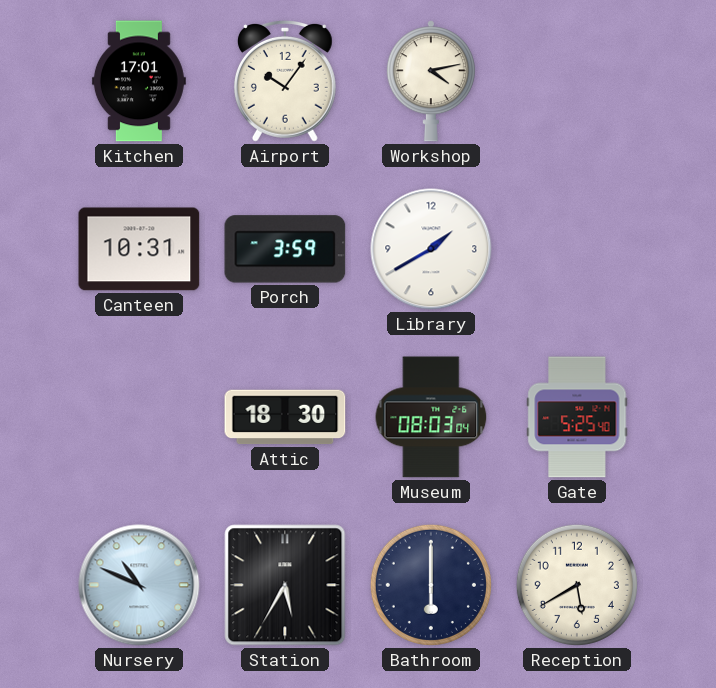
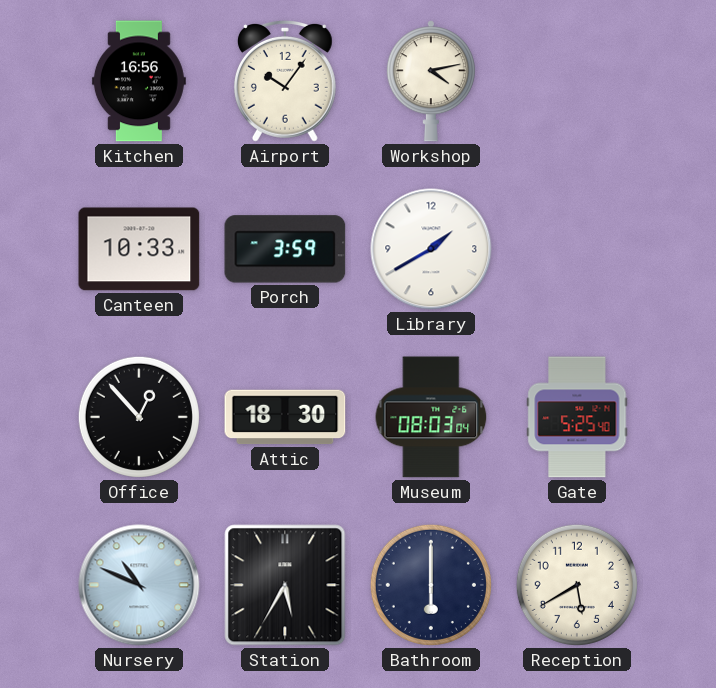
Kitchen: 17:01 -> 16:56 (139, 81)
Canteen: 10:31 -> 10:33 (139, 249)
Office: none -> 12:53 (139, 417)
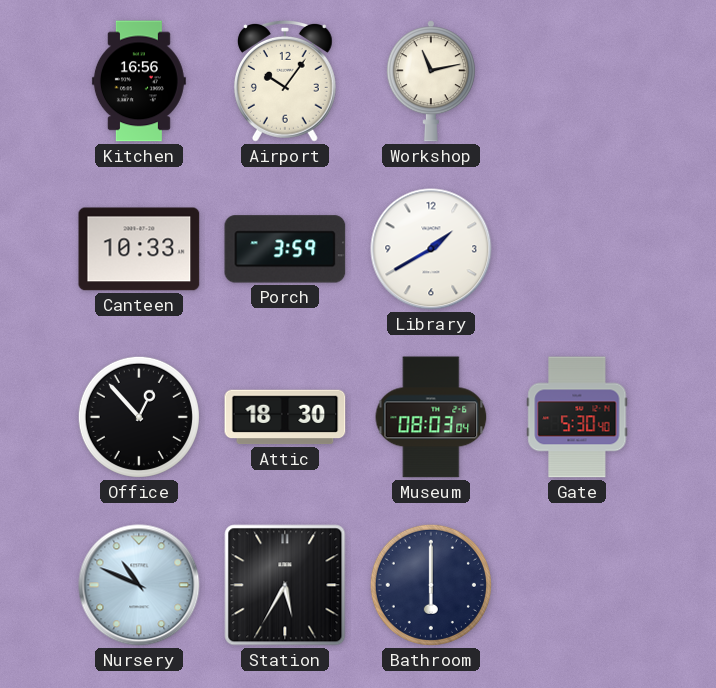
Workshop: 4:13 -> 11:13 (431, 81)
Gate: 5:25 -> 5:30 (577, 417)
Reception: 5:40 -> none (577, 585)
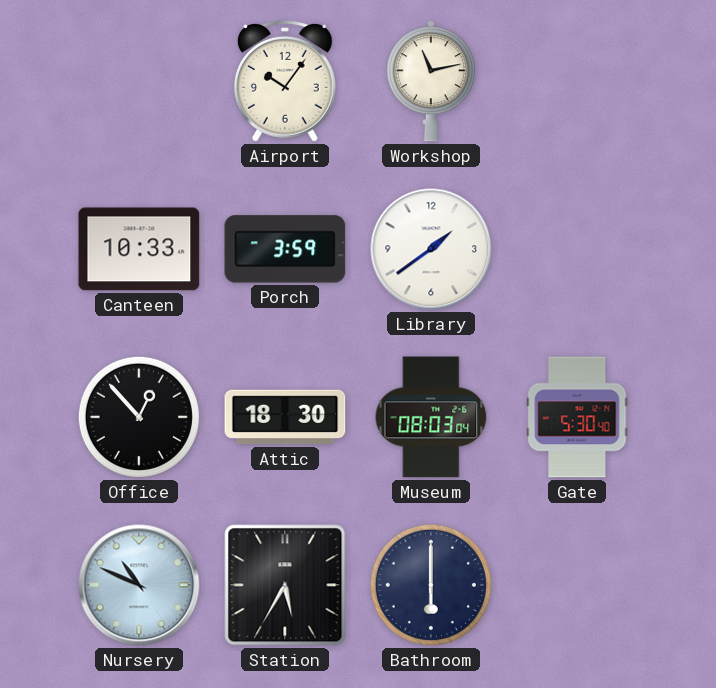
Kitchen: 16:56 -> none (139, 81)
Library: 1:40 -> 1:39 (431, 249)
